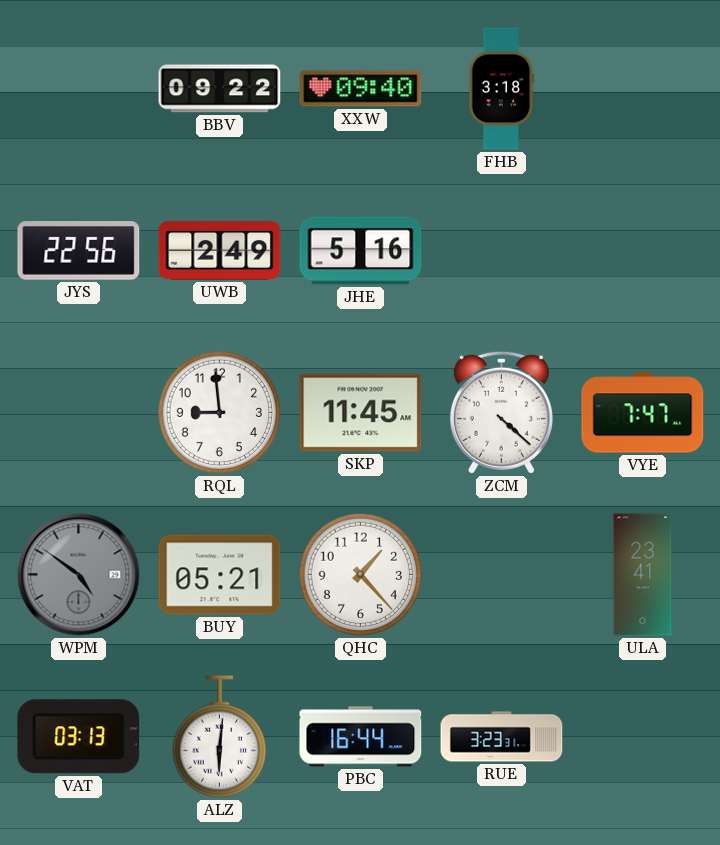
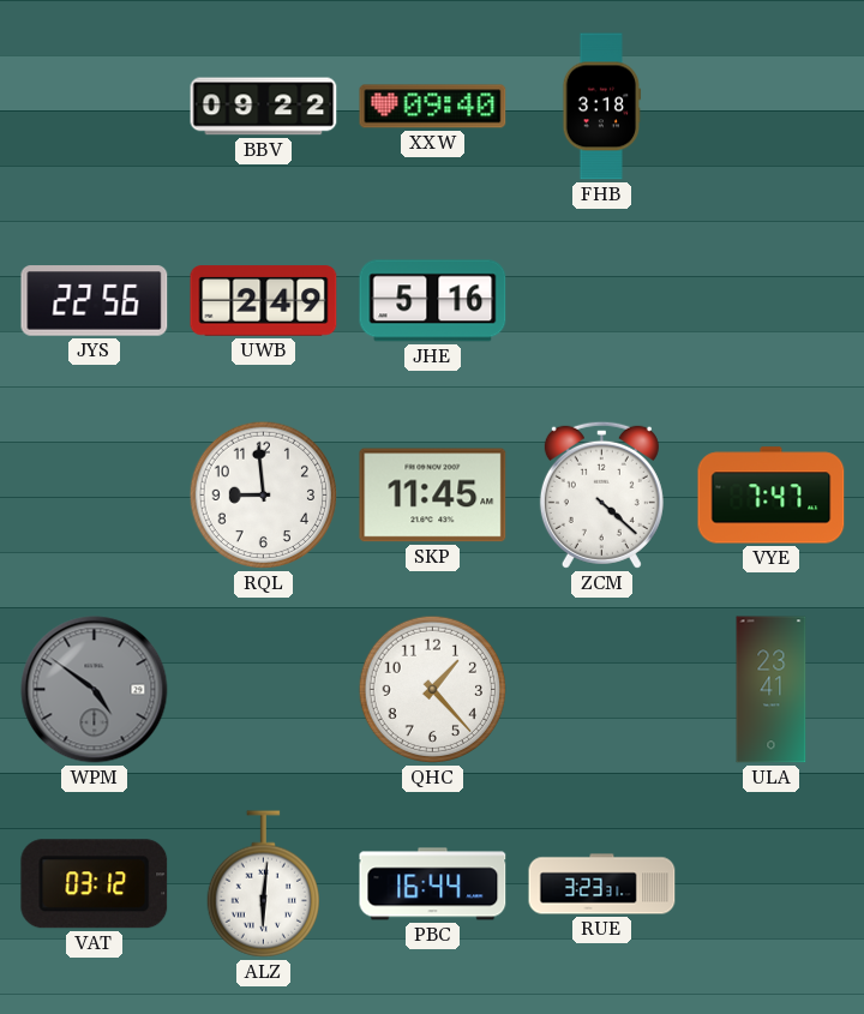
BUY: 05:21 -> none (220, 575)
VAT: 03:13 -> 03:12 (95, 884)
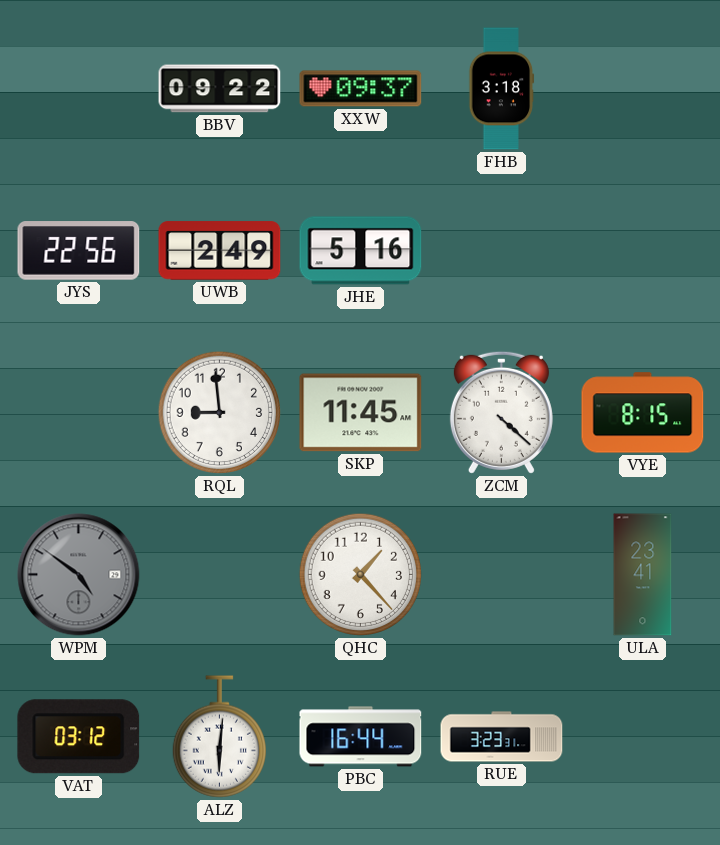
XXW: 09:40 -> 09:37 (361, 89)
VYE: 7:47 -> 8:15 (643, 413)
